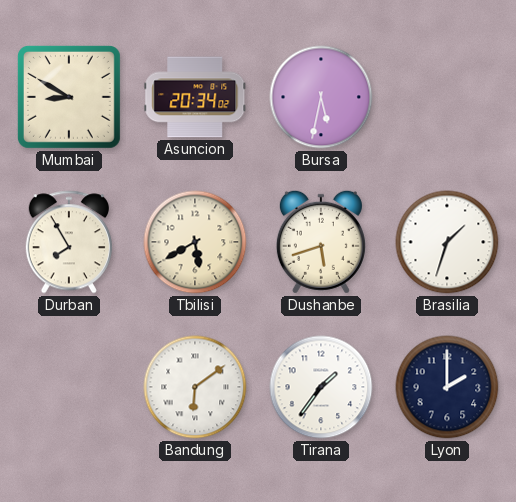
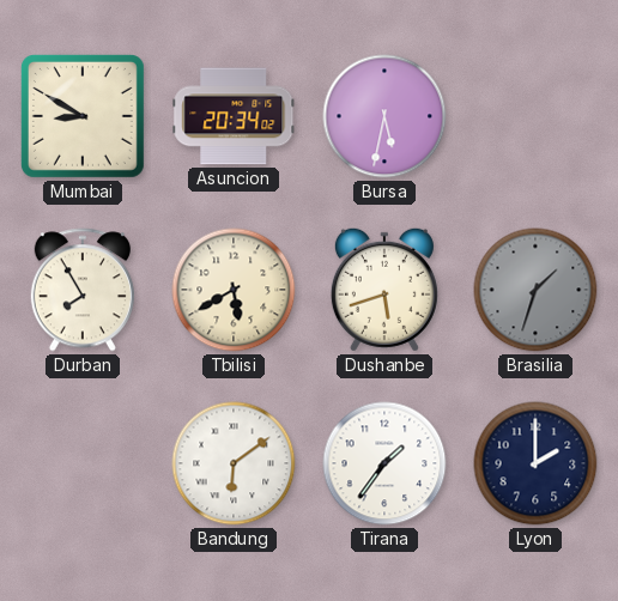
Brasilia dial: white -> grey (535, 290)
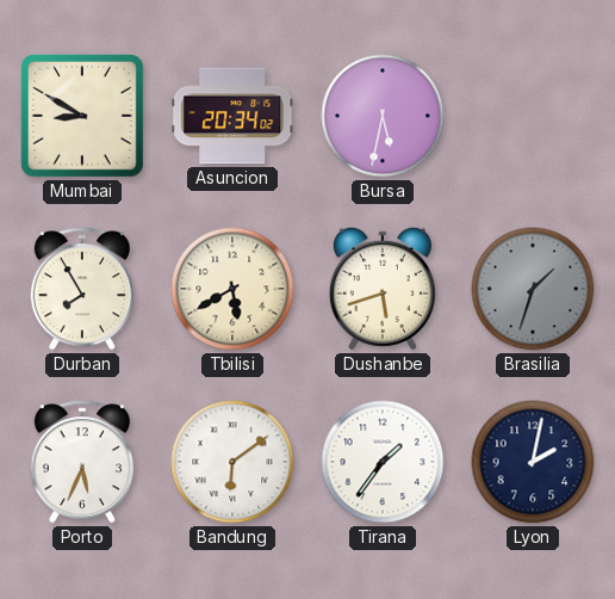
Porto: none -> 5:34 (81, 462)
Lyon: 2:00 -> 2:02 (533, 462)
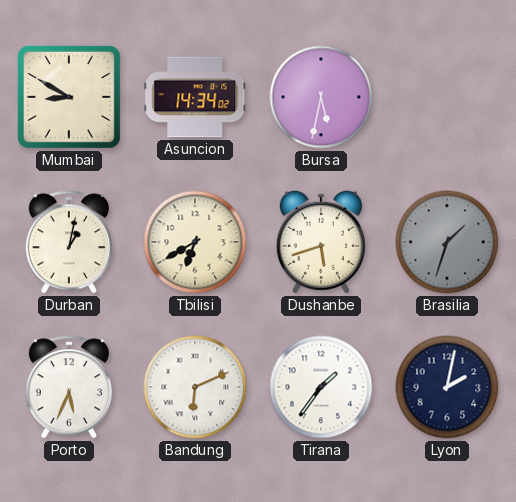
Asuncion: 20:34 -> 14:34 (195, 97)
Durban: 7:55 -> 1:02 (68, 242)
Tbilisi: 5:40 -> 6:40 (195, 242)
Bandung: 6:09 -> 6:11 (195, 387)
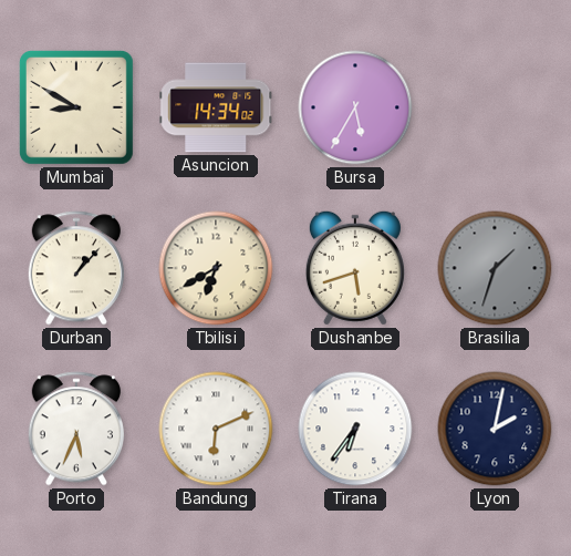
Bursa: 5:32 -> 5:35 (355, 107)
Durban: 1:02 -> 1:07 (75, 268)
Tirana: 1:36 -> 6:36 (355, 429)
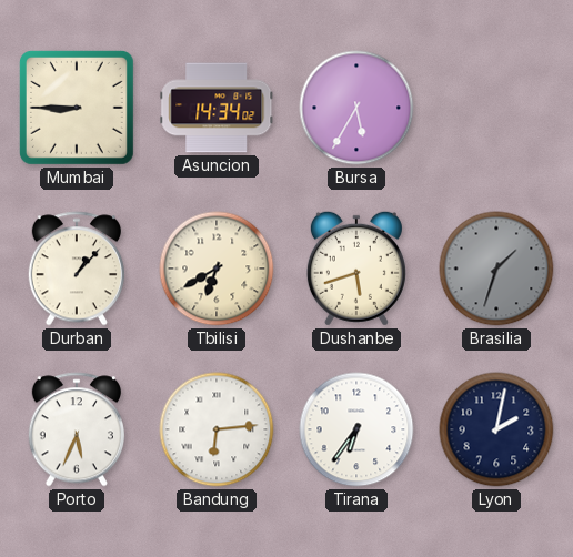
Mumbai: 8:50 -> 8:45 (77, 108)
Bandung: 6:11 -> 6:14 (217, 429)
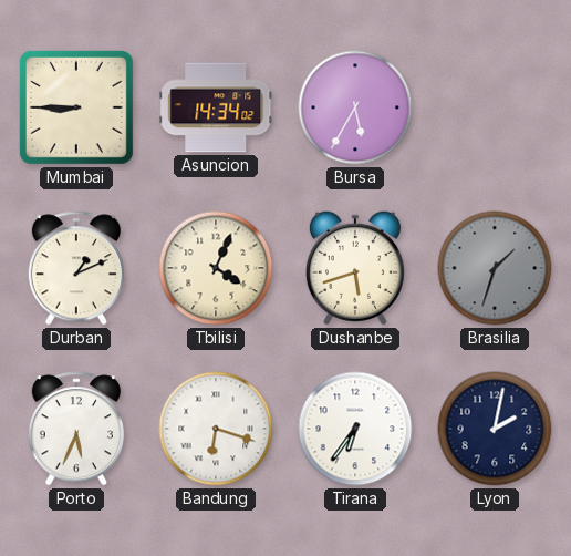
Durban: 1:07 -> 1:11 (75, 268)
Tbilisi: 6:40 -> 4:04 (216, 268)
Bandung: 6:14 -> 6:18 (216, 429)
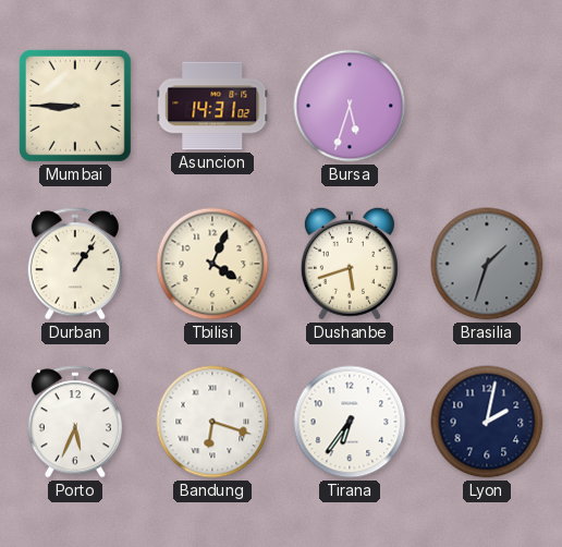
Asuncion: 14:34 -> 14:31 (212, 106)
Bursa: 5:35 -> 5:33 (350, 106)
Durban: 1:11 -> 1:06 (74, 264)
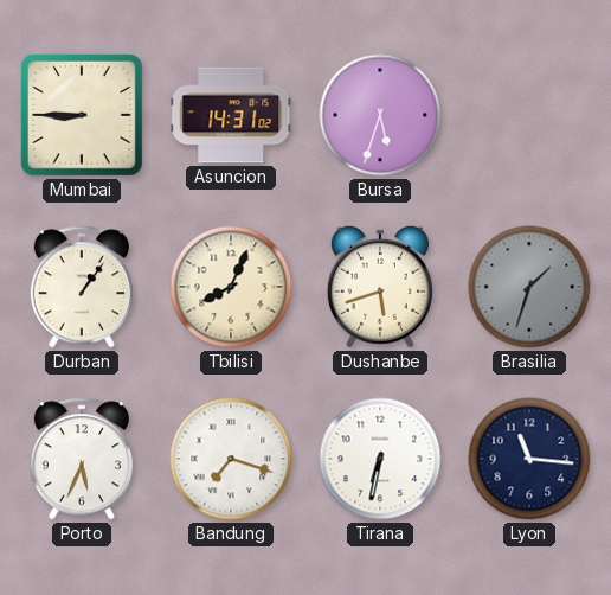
Tbilisi: 4:04 -> 8:04 (231, 287)
Bandung: 6:18 -> 7:18 (231, 459)
Tirana: 6:36 -> 6:32 (380, 459)
Lyon: 2:02 -> 11:16 (529, 459)
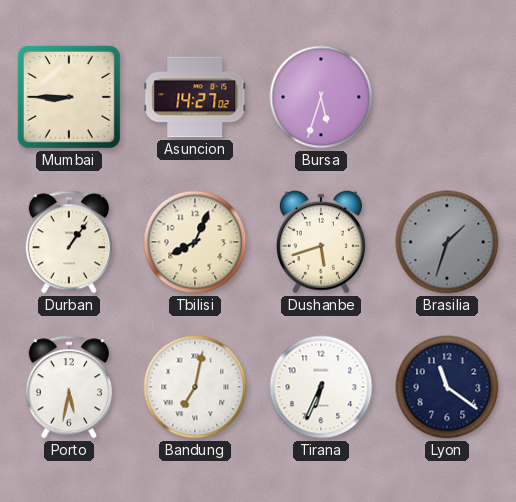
Asuncion: 14:31 -> 14:27 (195, 97)
Porto: 5:34 -> 5:32 (68, 387)
Bandung: 7:18 -> 7:02 (195, 387)
Tirana: 6:32 -> 6:34 (321, 387)
Lyon: 11:16 -> 11:21 (447, 387)
